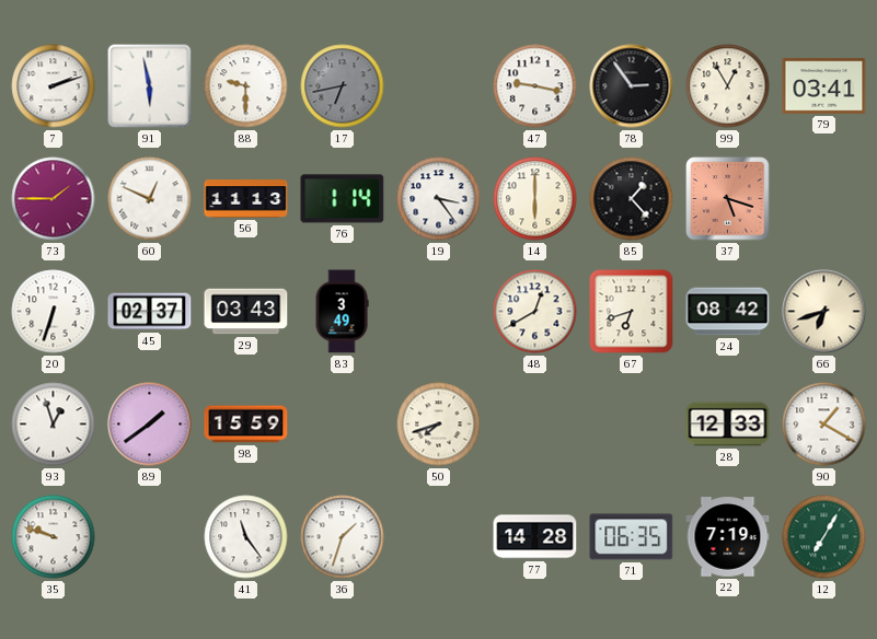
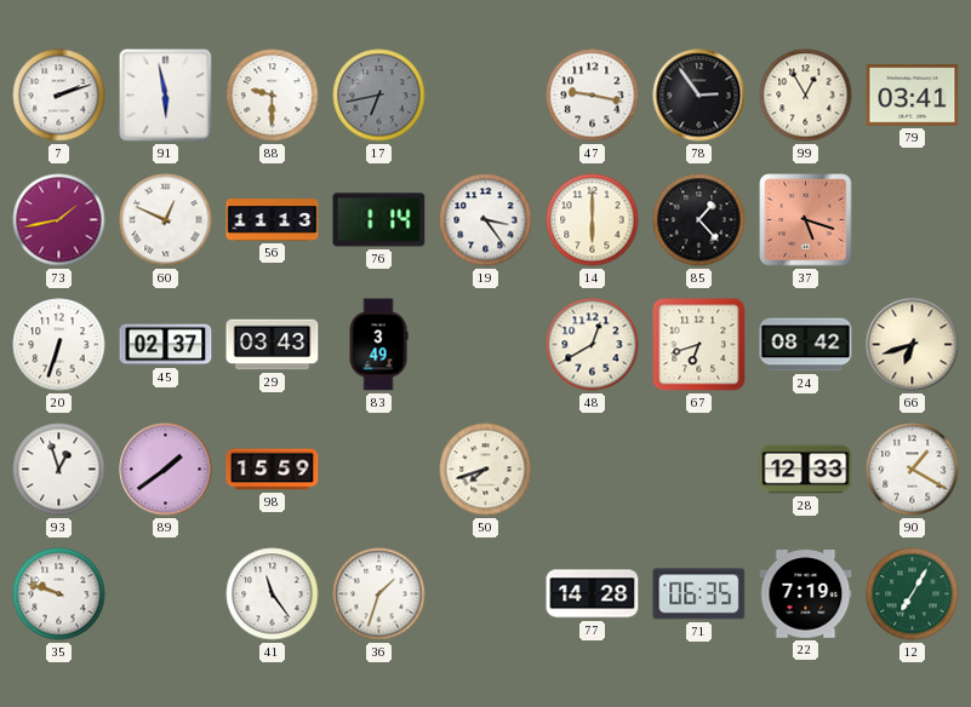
73: 1:45 -> 1:43 (59, 220)
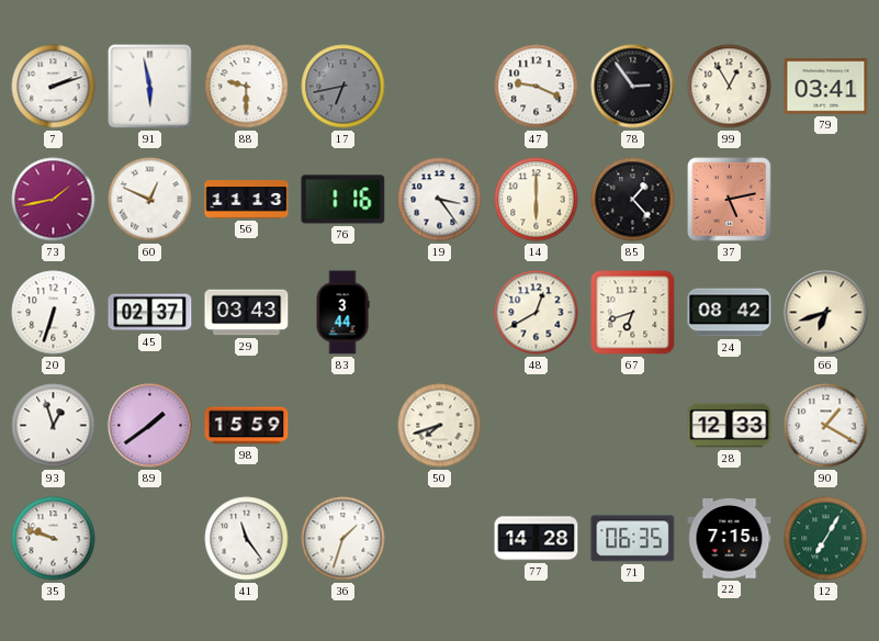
47: 9:17 -> 9:19 (537, 87)
76: 1:14 -> 1:16 (343, 200)
37: 5:18 -> 5:13 (730, 200)
83: 3:49 -> 3:44 (342, 313)
22: 7:19 -> 7:15 (730, 539)
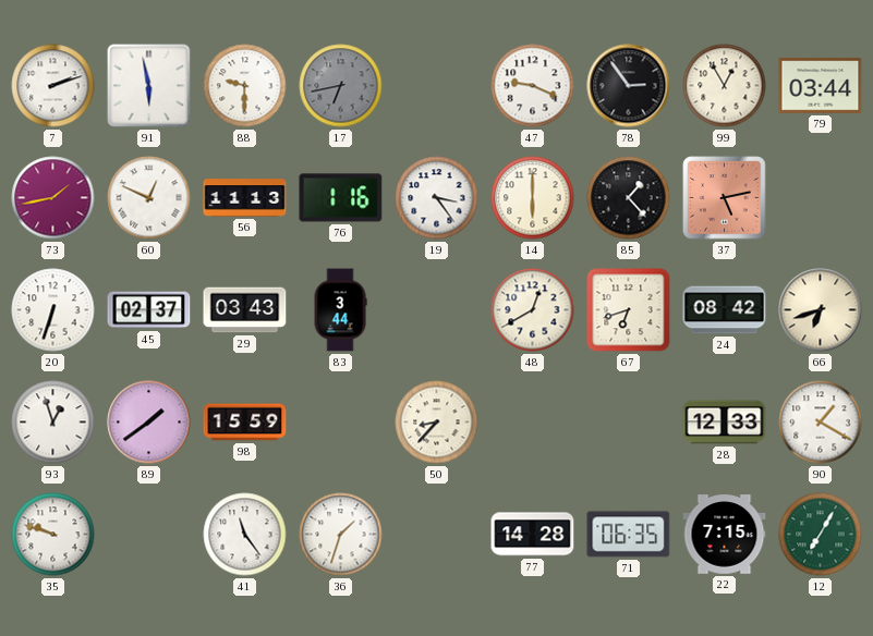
79: 03:41 -> 03:44 (821, 86)
50: 7:42 -> 8:37 (437, 423)
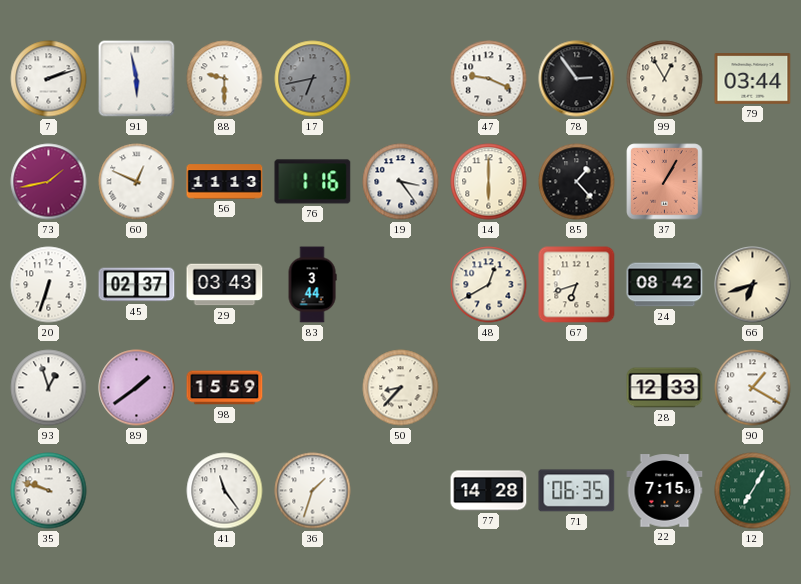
37: 5:13 -> 1:05 (665, 182)
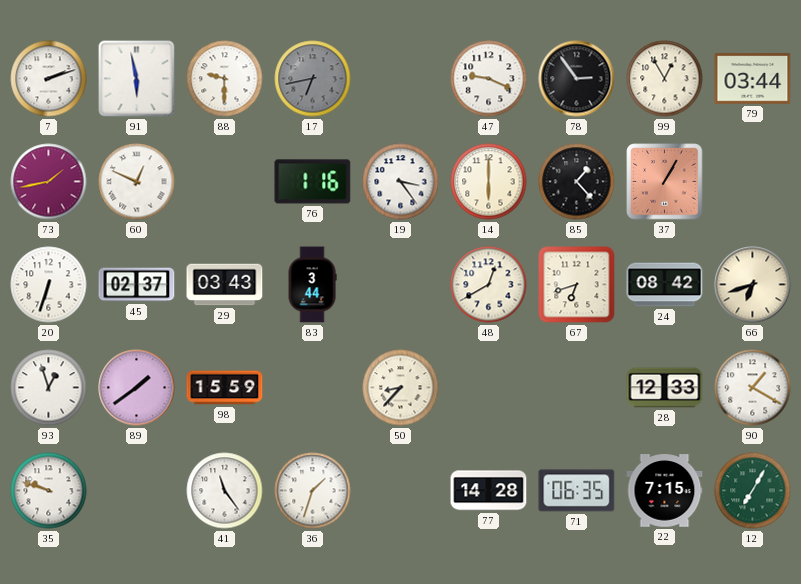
56: 11:13 -> none (225, 182)
